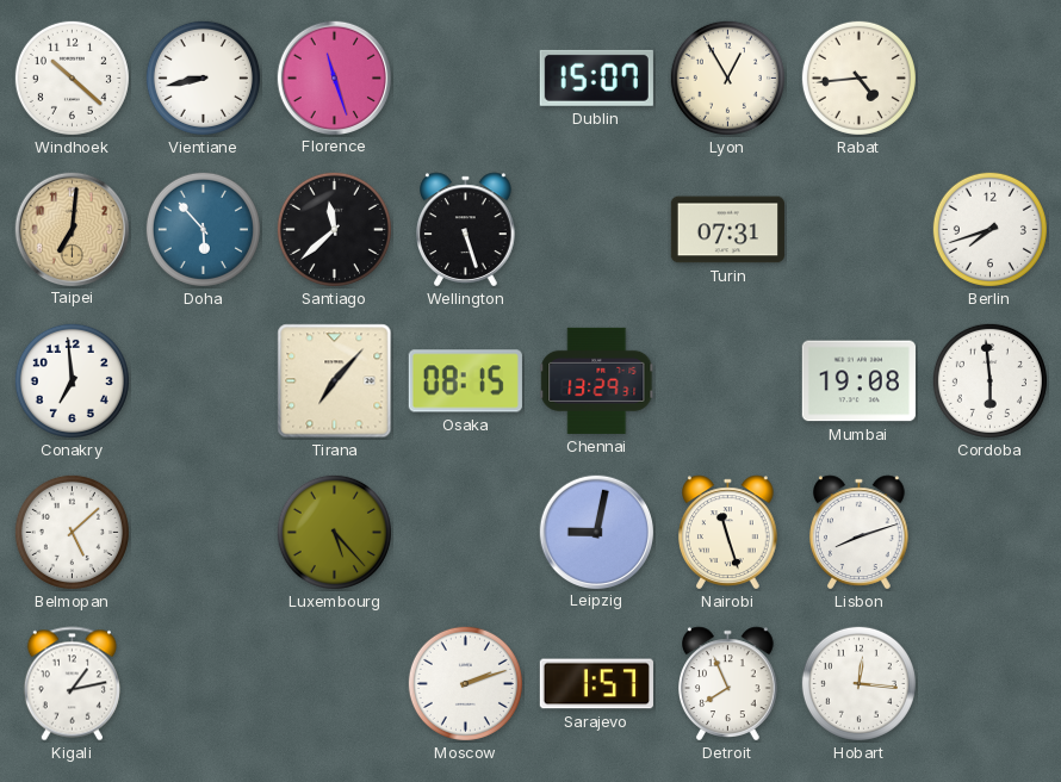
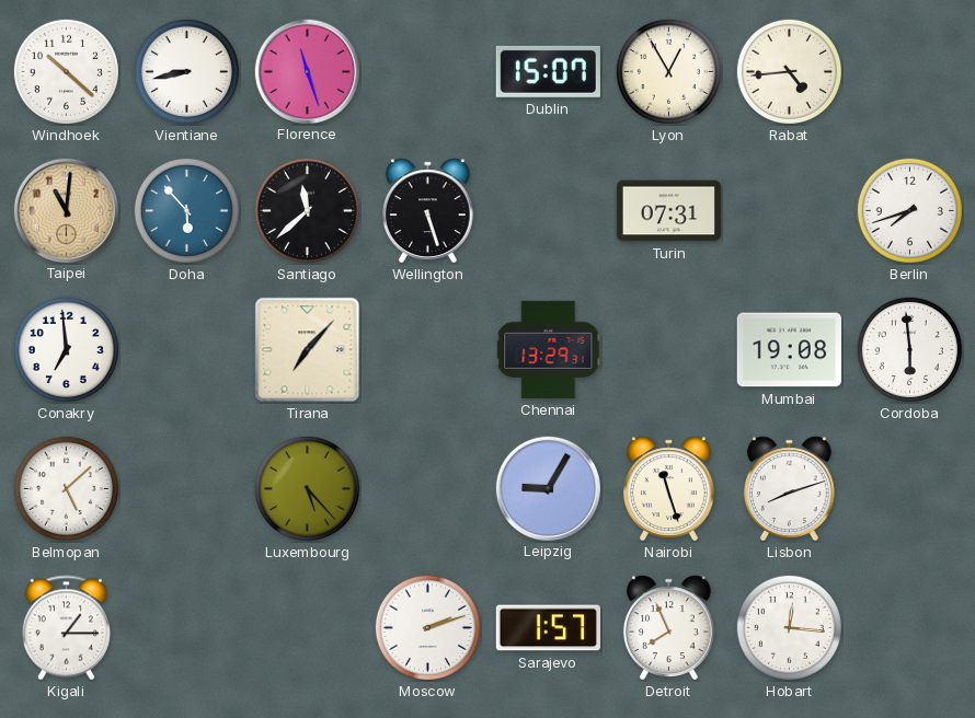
Taipei: 7:01 -> 11:01 (66, 210)
Osaka: 08:15 -> none (465, 381)
Leipzig: 9:02 -> 9:05 (548, 488)
Kigali: 1:13 -> 1:15 (66, 628)
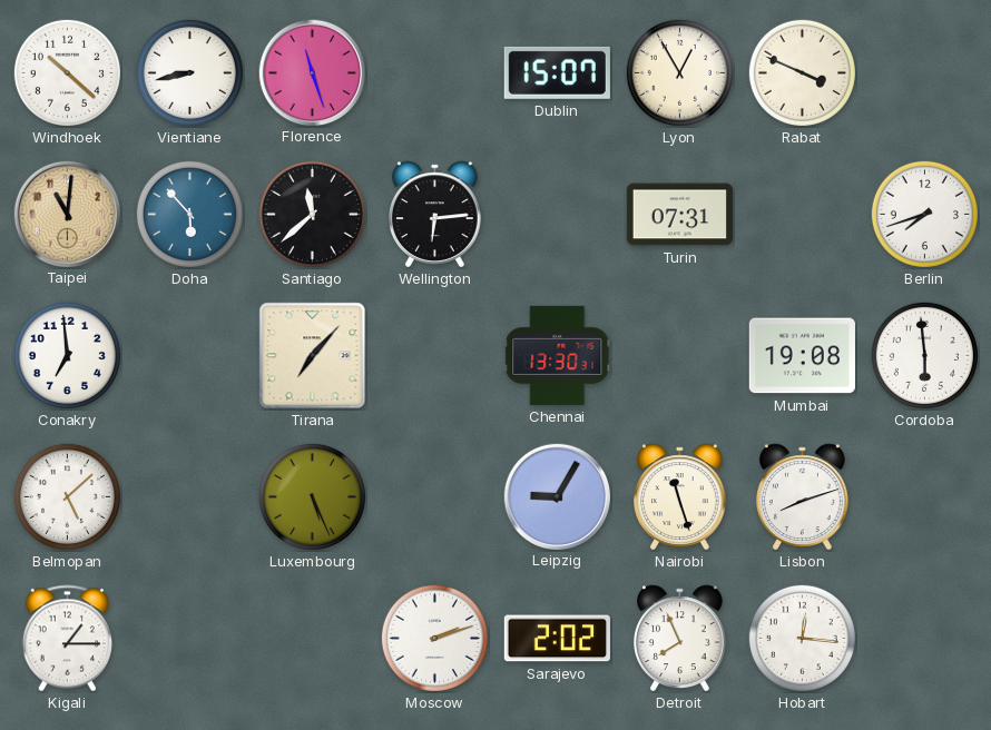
Rabat: 4:44 -> 3:49 (802, 72)
Wellington: 5:27 -> 6:14 (435, 215)
Chennai: 13:29 -> 13:30 (558, 355)
Luxembourg: 5:23 -> 5:26 (312, 496)
Sarajevo: 1:57 -> 2:02 (557, 639)
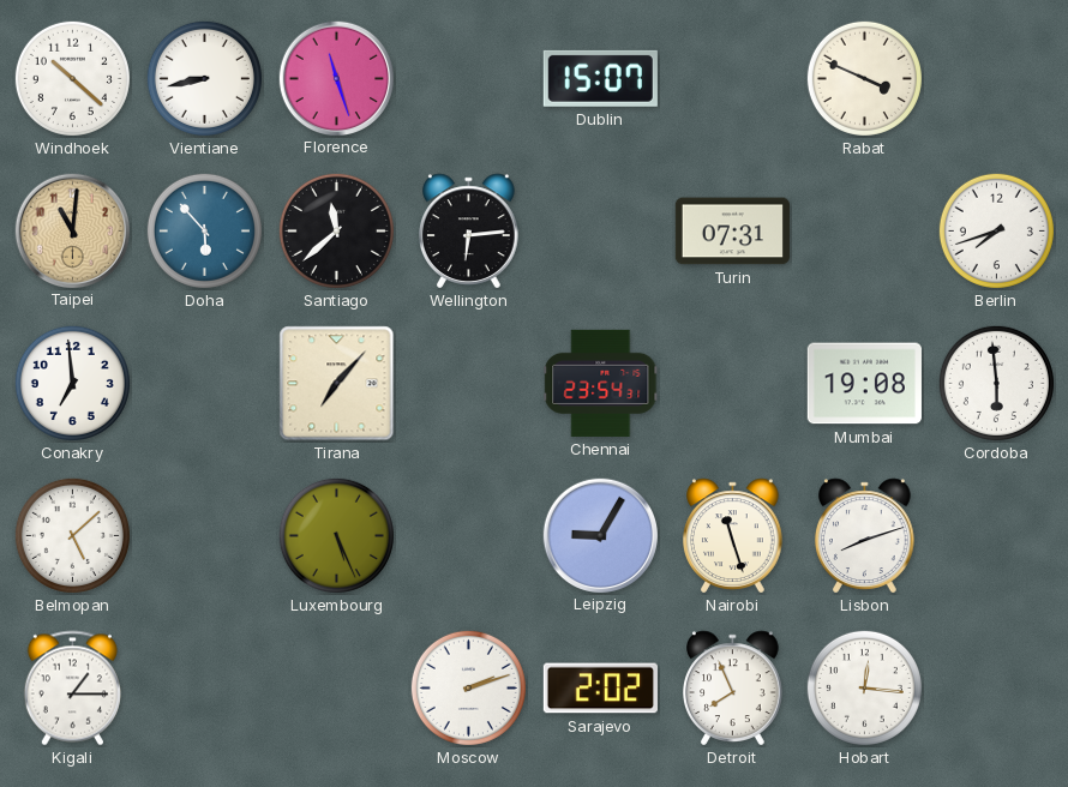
Lyon: 12:55 -> none (679, 72)
Chennai: 13:30 -> 23:54 (601, 383)
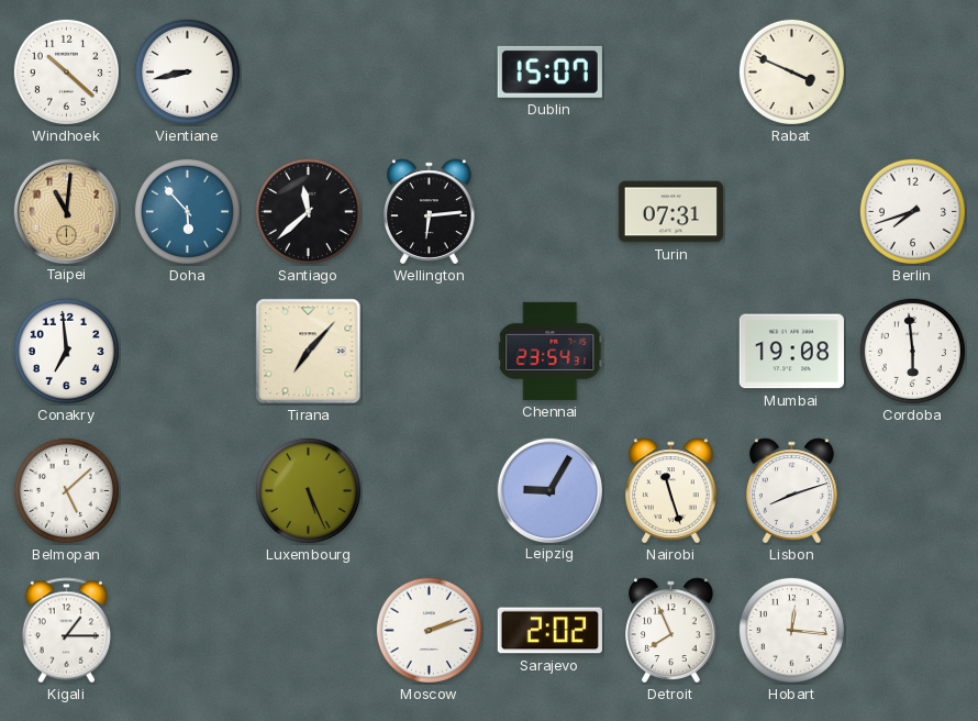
Florence: 11:27 -> none (336, 78)
